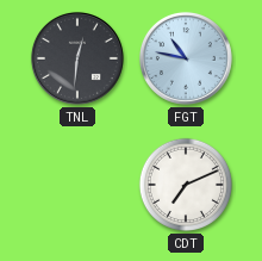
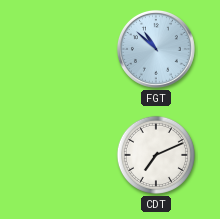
TNL: 12:31 -> none (77, 58)
FGT: 10:47 -> 10:52 (156, 49)
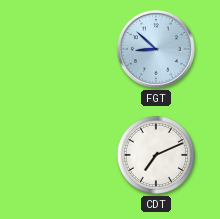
FGT: 10:52 -> 8:52 (156, 49)
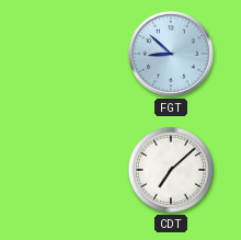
CDT: 7:11 -> 7:08 (171, 170)
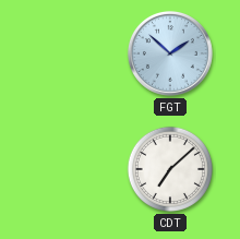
FGT: 8:52 -> 1:52 (170, 53)
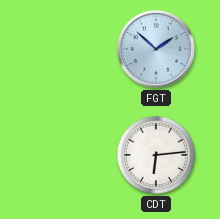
CDT: 7:08 -> 6:14 (156, 155)
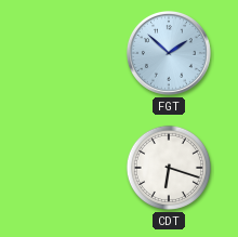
CDT: 6:14 -> 6:18 (169, 168)
